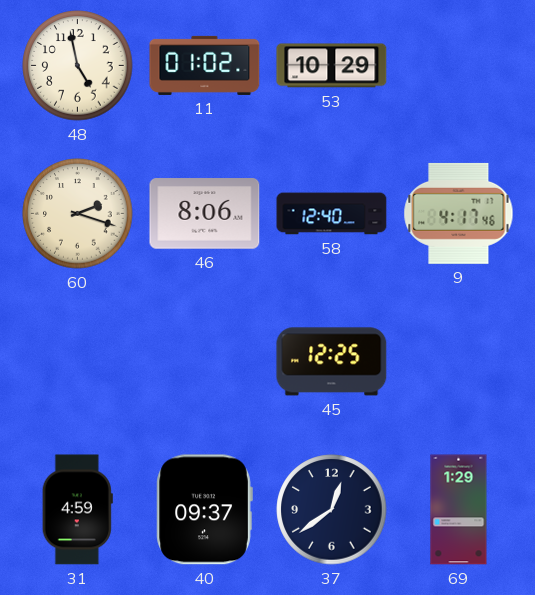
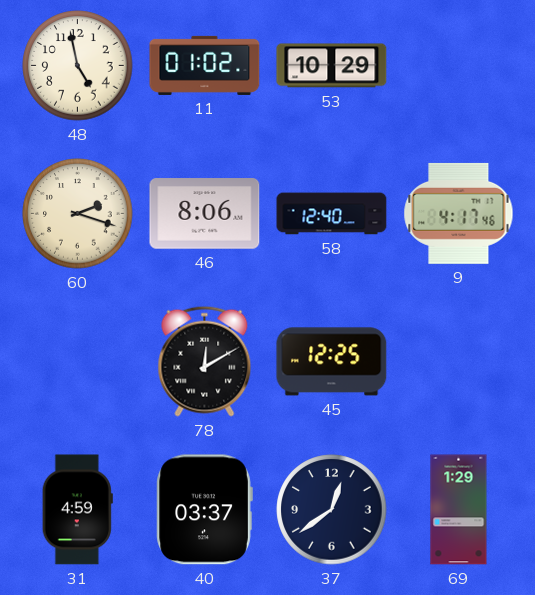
78: none -> 12:10 (205, 361)
40: 09:37 -> 03:37 (204, 510)
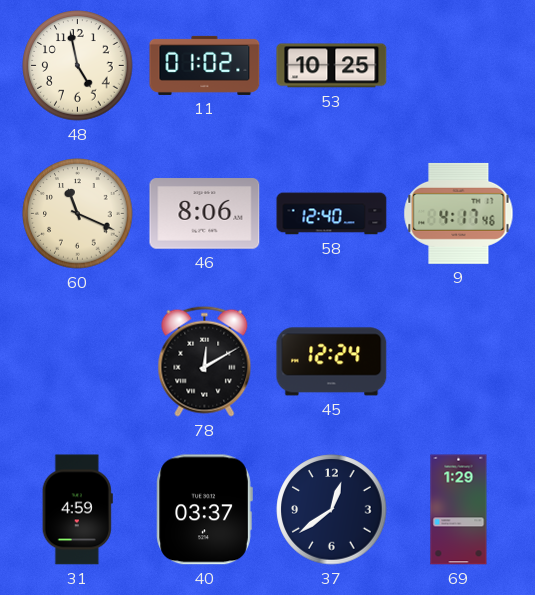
53: 10:29 -> 10:25 (332, 66)
60: 2:18 -> 11:19 (78, 214)
45: 12:25 -> 12:24 (332, 362)
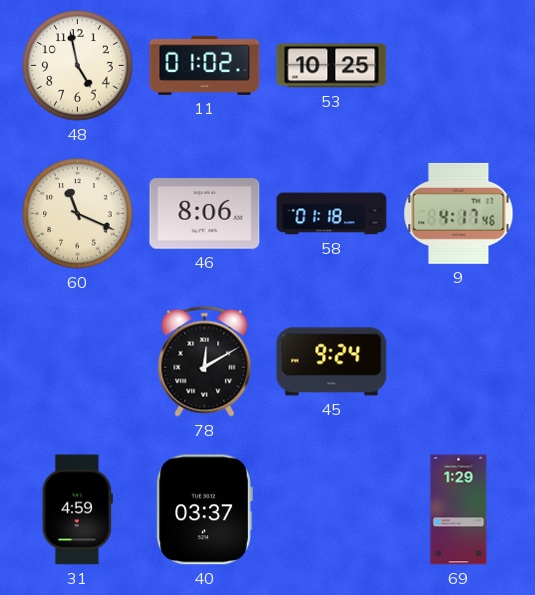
58: 12:40 -> 01:18 (332, 214)
45: 12:24 -> 9:24 (332, 362)
37: 12:39 -> none (332, 510)
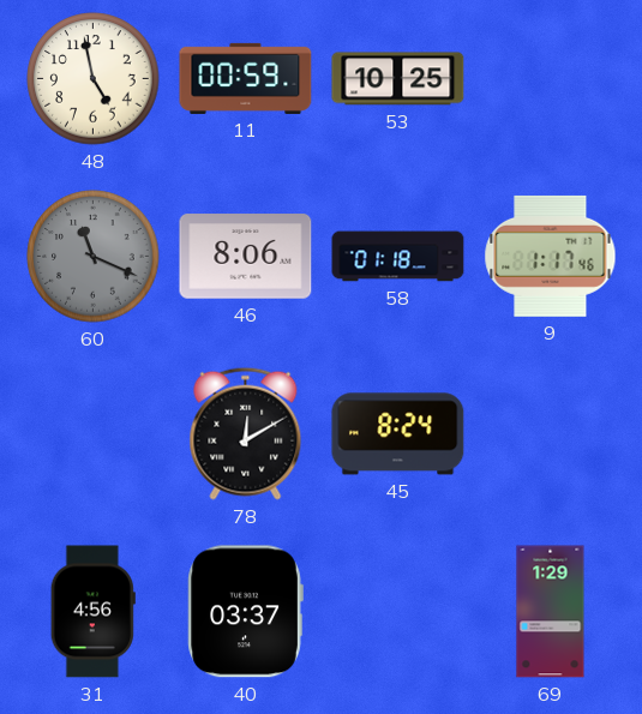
11: 01:02 -> 00:59 (246, 78)
60 dial: cream -> grey (94, 257)
9: 4:17 -> 1:17 (551, 256)
45: 9:24 -> 8:24 (398, 434)
31: 4:59 -> 4:56 (92, 612)
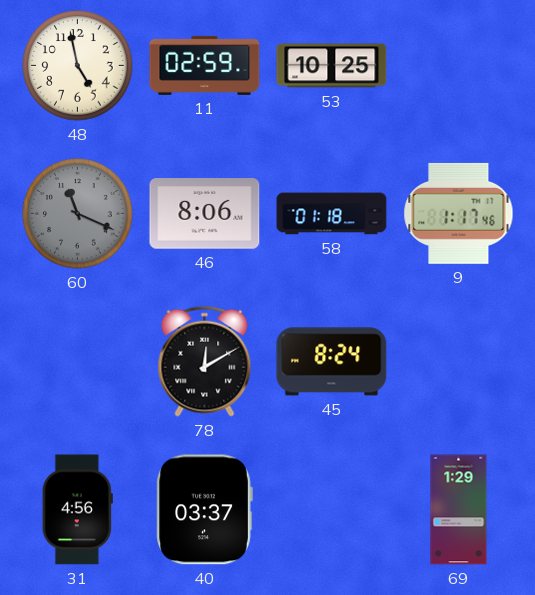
11: 00:59 -> 02:59 (205, 65)
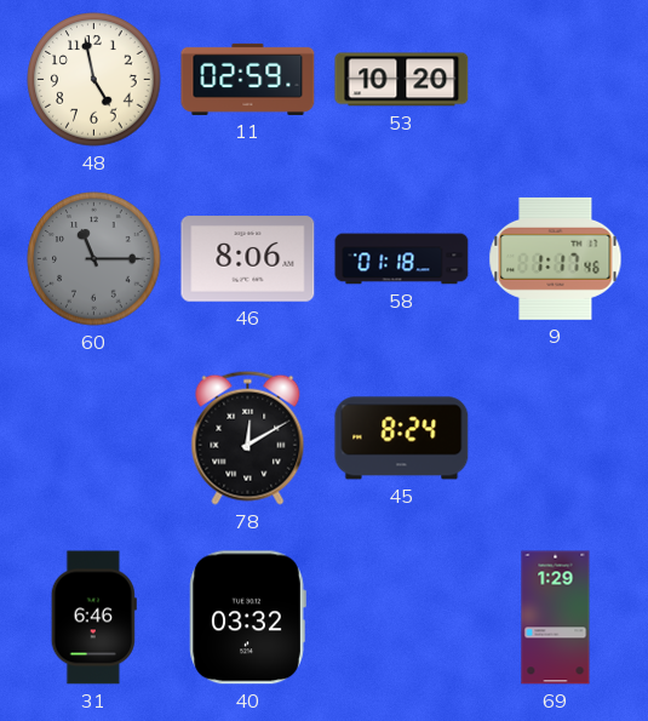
53: 10:25 -> 10:20 (402, 80)
60: 11:19 -> 11:15 (94, 259)
31: 4:56 -> 6:46 (93, 618)
40: 03:37 -> 03:32 (247, 618)
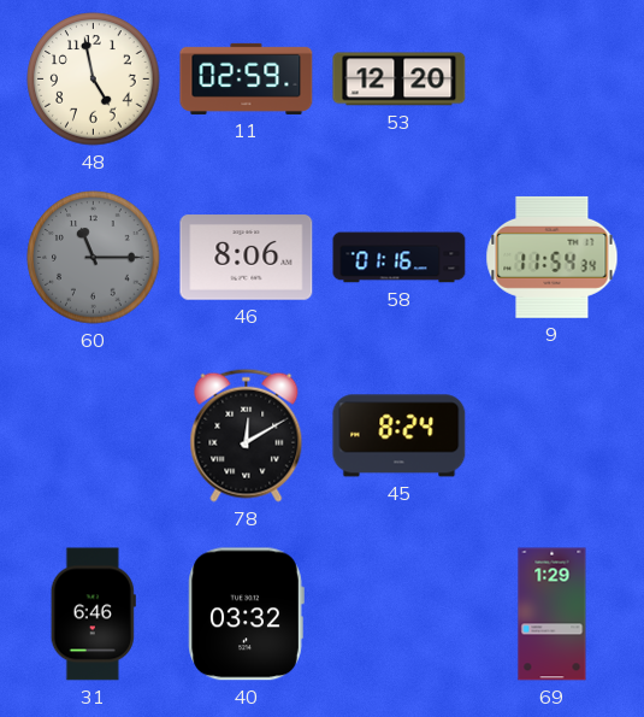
53: 10:20 -> 12:20 (400, 80)
58: 01:18 -> 01:16 (400, 258)
9: 1:17 -> 11:54 (553, 257)
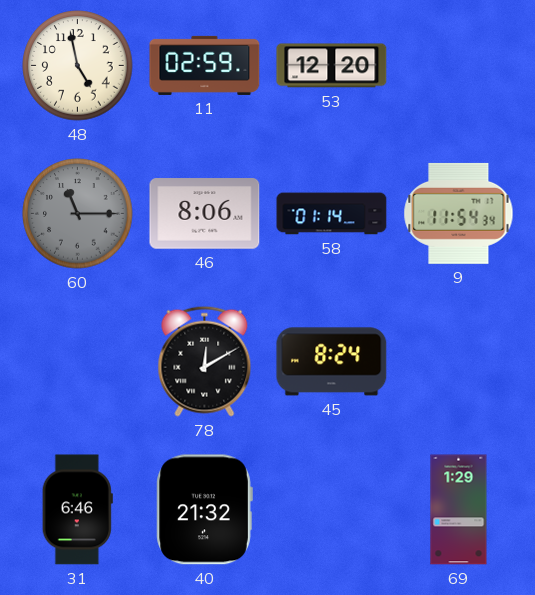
58: 01:16 -> 01:14 (332, 214)
40: 03:32 -> 21:32 (204, 510)
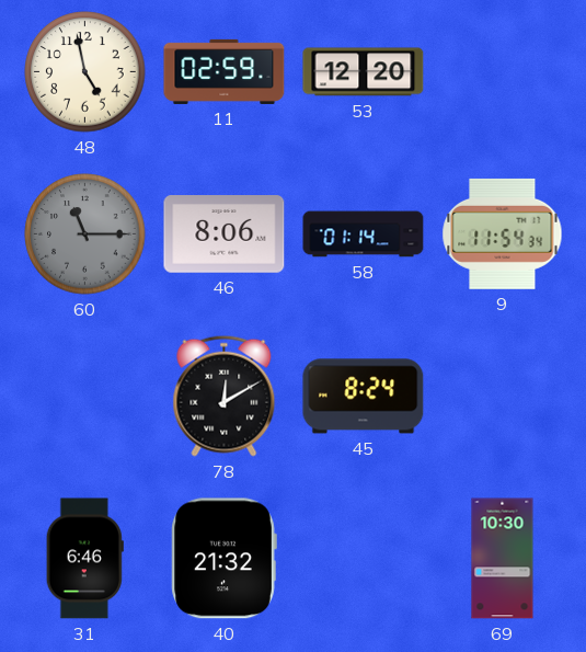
69: 1:29 -> 10:30 (503, 559)
